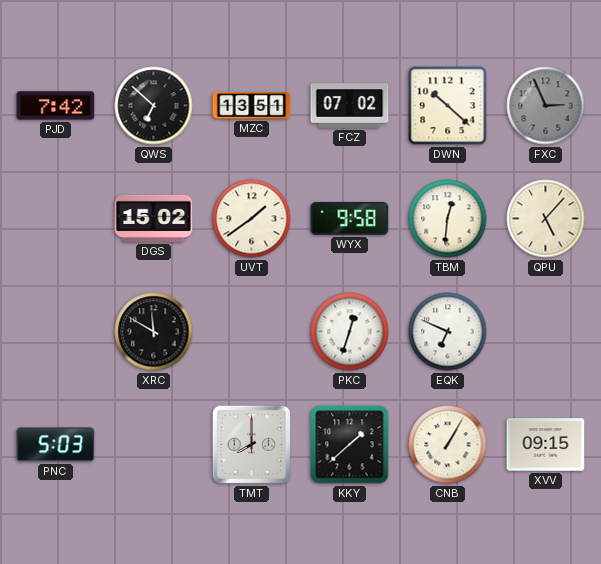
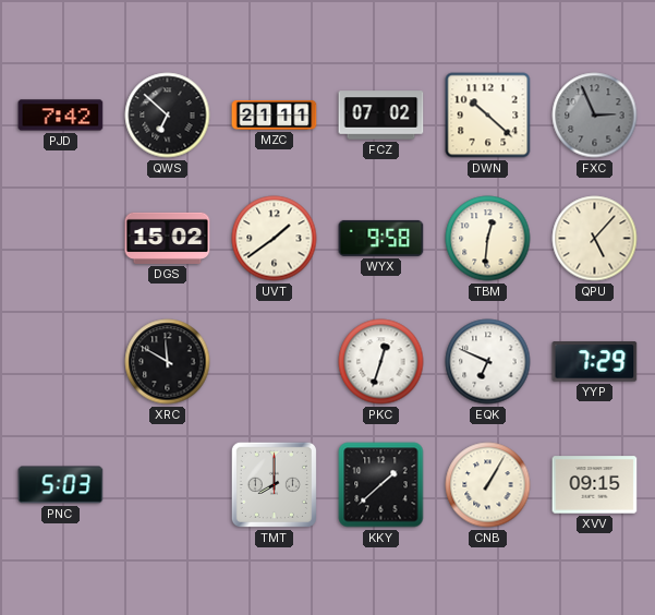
MZC: 13:51 -> 21:11 (275, 114)
YYP: none -> 7:29 (595, 362)
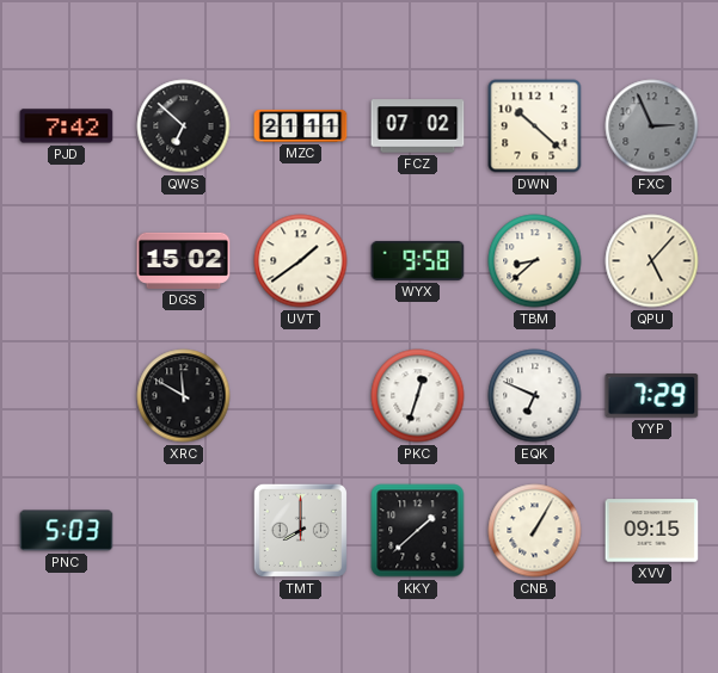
TBM: 12:31 -> 8:38 (535, 261)
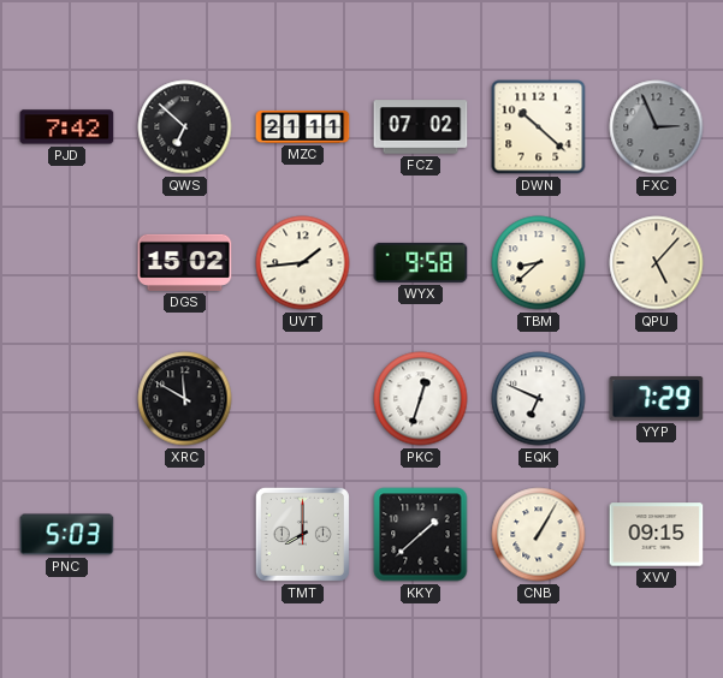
UVT: 1:39 -> 1:44 (303, 263)
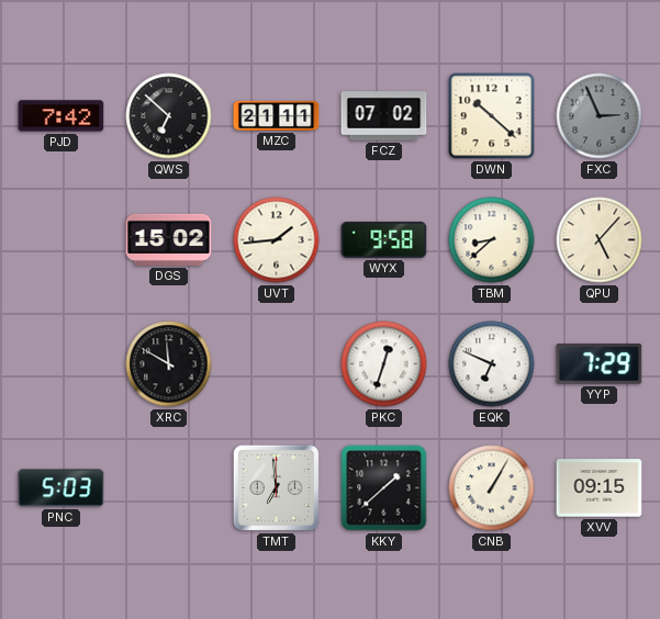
TMT: 8:00 -> 6:59 (276, 487)
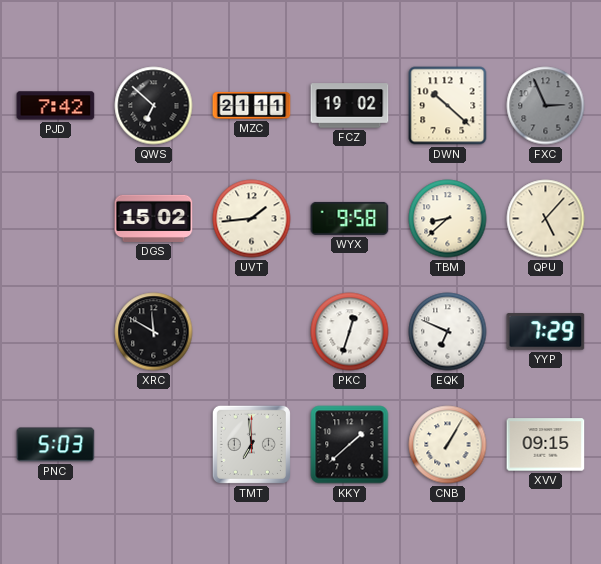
FCZ: 07:02 -> 19:02 (350, 106)
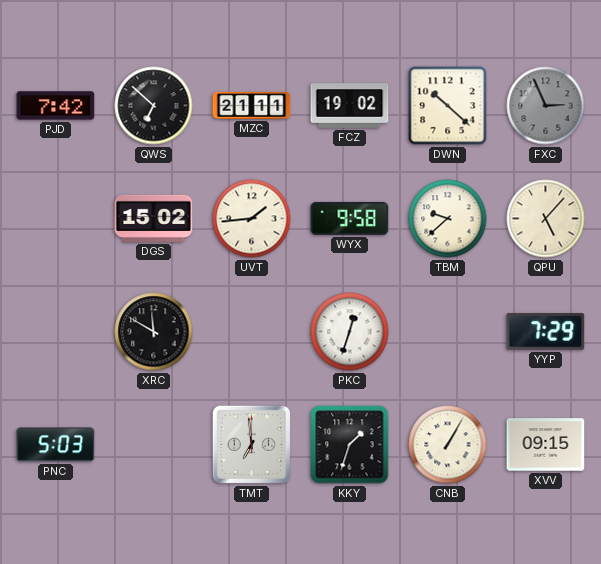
TBM: 8:38 -> 9:38 (448, 219)
EQK: 6:49 -> none (448, 332)
KKY: 1:38 -> 1:33 (350, 445)
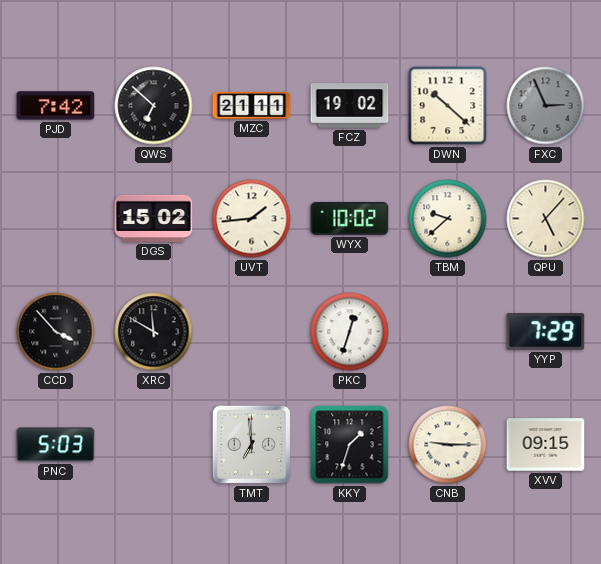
WYX: 9:58 -> 10:02 (350, 218)
CCD: none -> 3:53 (56, 332)
CNB: 1:05 -> 9:15 (448, 445)
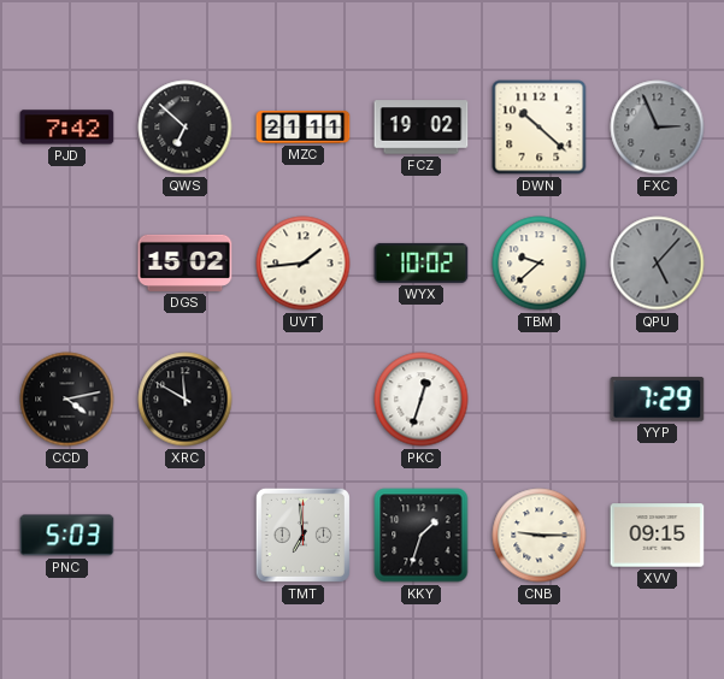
QPU dial: cream -> grey (658, 264)
CCD: 3:53 -> 4:13 (67, 400)
